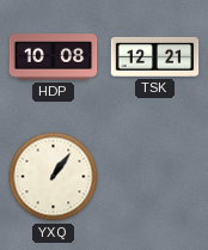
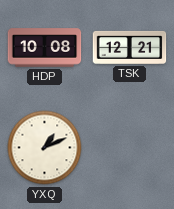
YXQ: 1:06 -> 1:11 (45, 148)
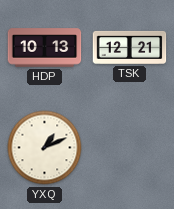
HDP: 10:08 -> 10:13 (45, 48)
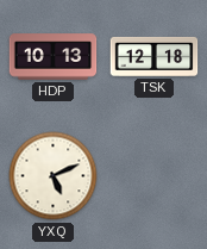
TSK: 12:21 -> 12:18 (155, 56)
YXQ: 1:11 -> 5:11 (54, 176)
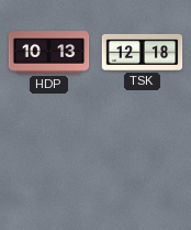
YXQ: 5:11 -> none (54, 176)
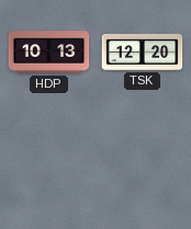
TSK: 12:18 -> 12:20 (143, 51)
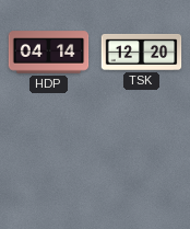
HDP: 10:13 -> 04:14 (49, 53)
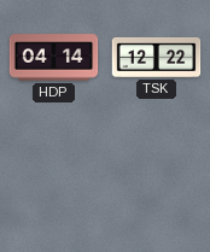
TSK: 12:20 -> 12:22 (157, 57)
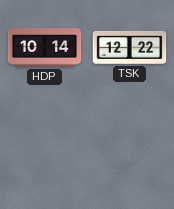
HDP: 04:14 -> 10:14 (45, 48)
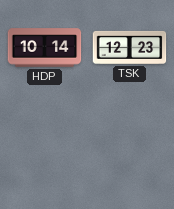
TSK: 12:22 -> 12:23 (130, 47)
